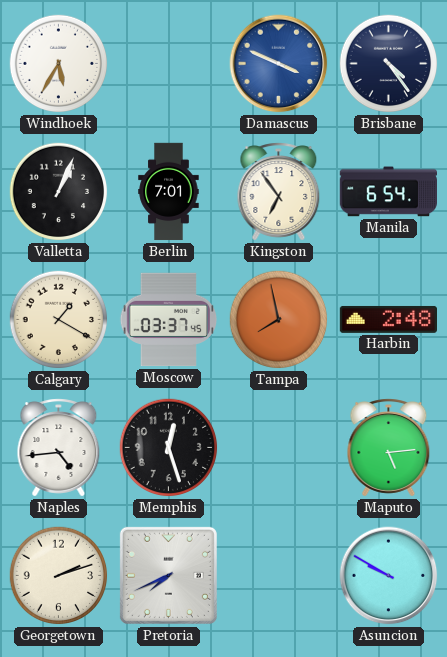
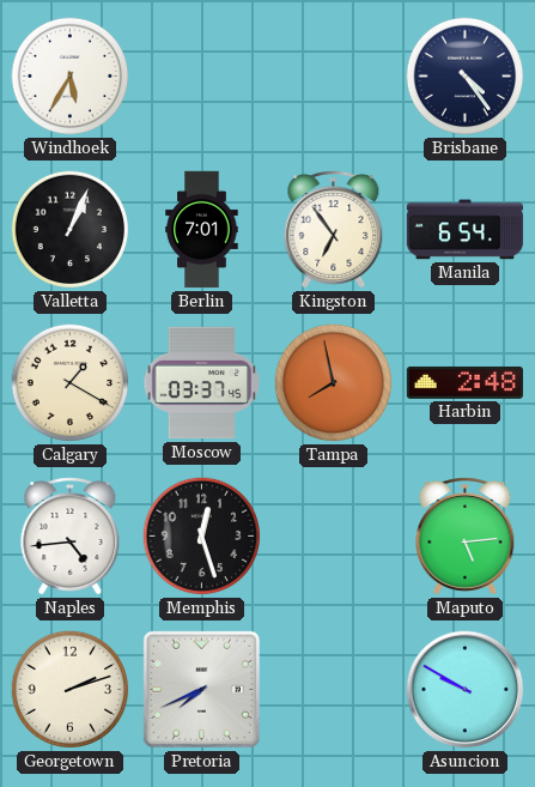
Damascus: 3:49 -> none (279, 64)
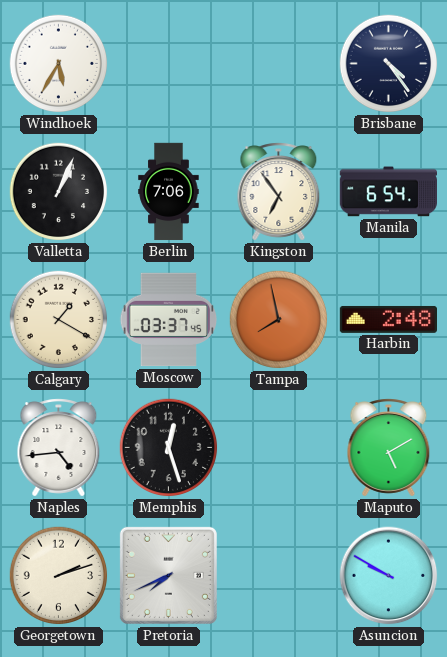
Berlin: 7:01 -> 7:06 (169, 192)
Maputo: 5:14 -> 5:10 (389, 448)
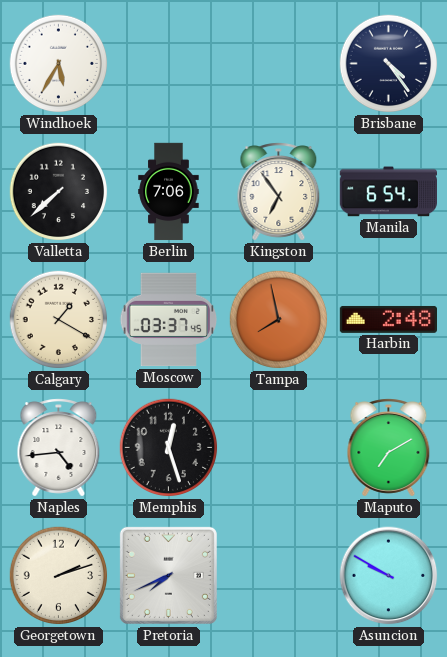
Valletta: 1:04 -> 7:38 (59, 192)
Maputo: 5:10 -> 7:10 (389, 448)
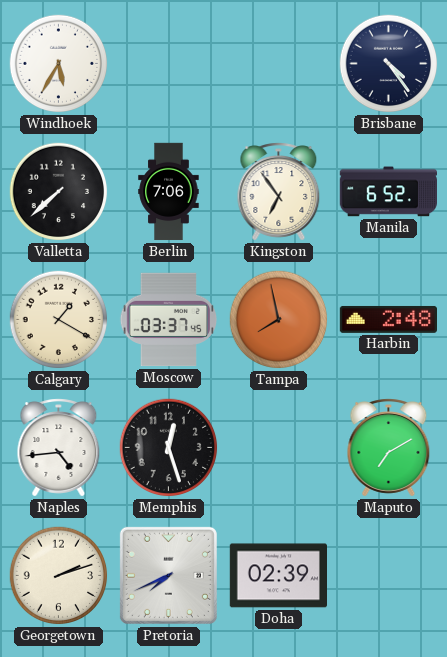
Manila: 6:54 -> 6:52 (388, 192)
Doha: none -> 02:39 (278, 576)
Asuncion: 9:50 -> none (389, 576)
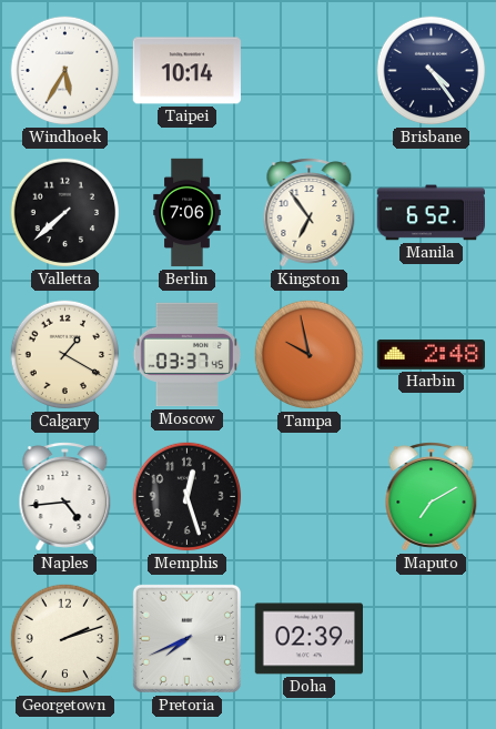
Taipei: none -> 10:14 (186, 71)
Tampa: 7:58 -> 9:58 (310, 355)
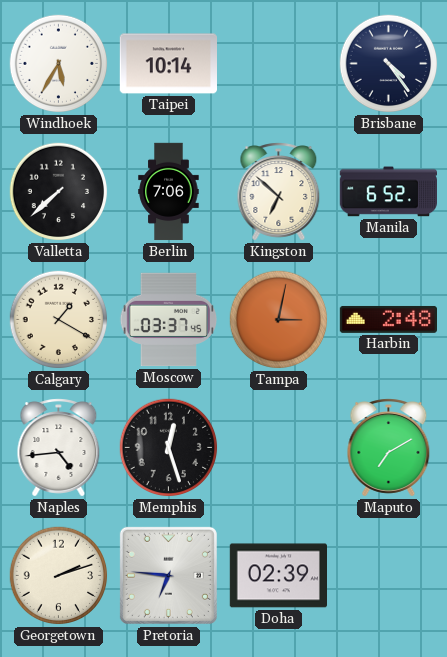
Kingston: 6:54 -> 6:52 (279, 192)
Tampa: 9:58 -> 3:02 (279, 320)
Pretoria: 7:41 -> 6:46 (168, 575)
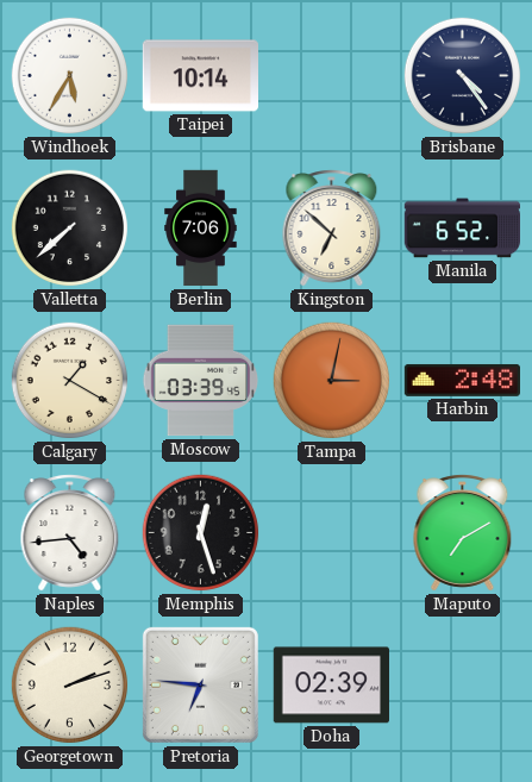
Moscow: 03:37 -> 03:39 (201, 381)
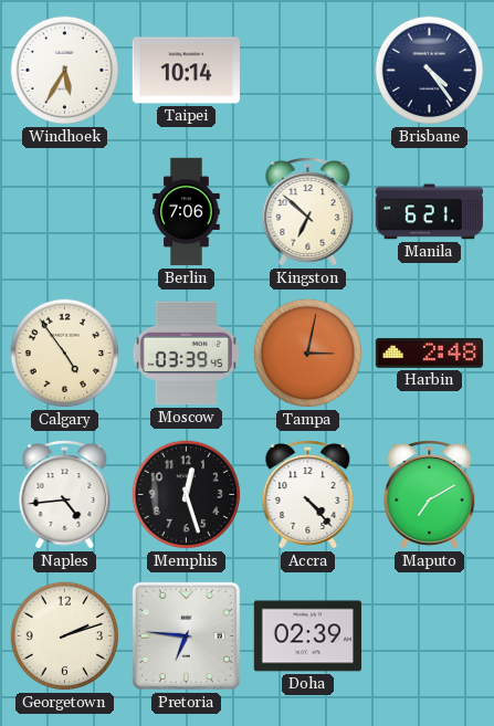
Valletta: 7:38 -> none (70, 229)
Manila: 6:52 -> 6:21 (429, 212)
Calgary: 1:20 -> 4:54 (65, 354)
Accra: none -> 4:23 (308, 495)
